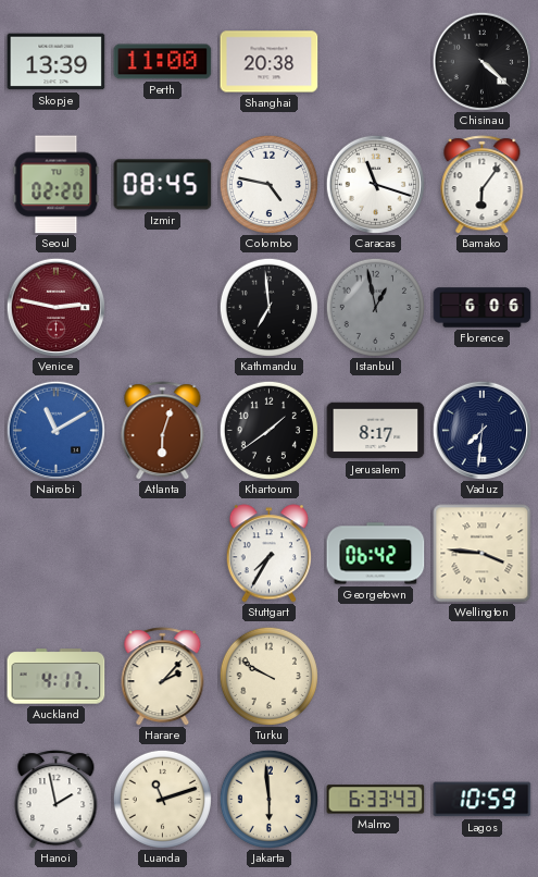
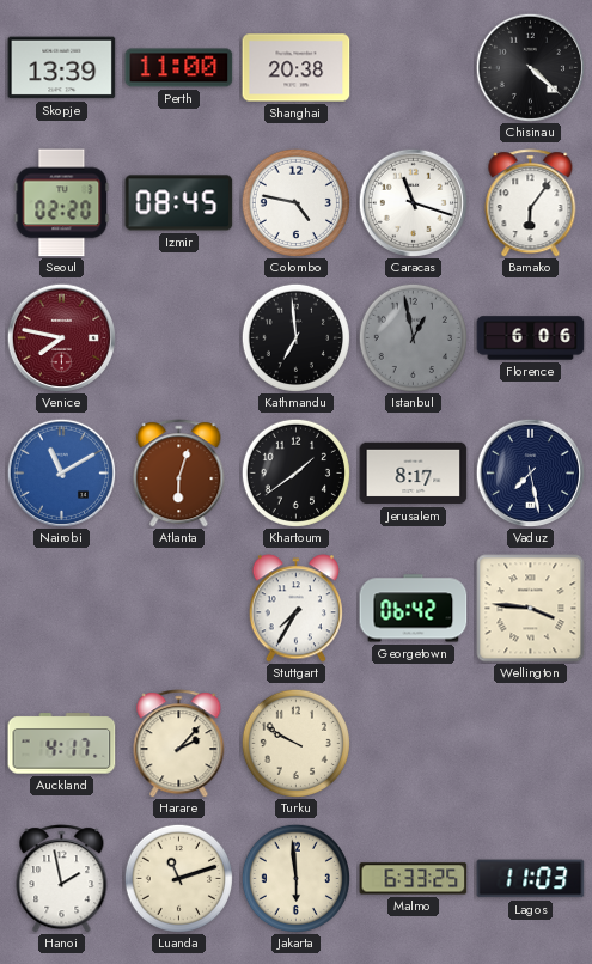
Venice: 2:47 -> 7:47 (61, 337)
Vaduz: 7:31 -> 7:28 (530, 472)
Malmo: 6:33:43 -> 6:33:25 (414, 879)
Lagos: 10:59 -> 11:03 (531, 879)
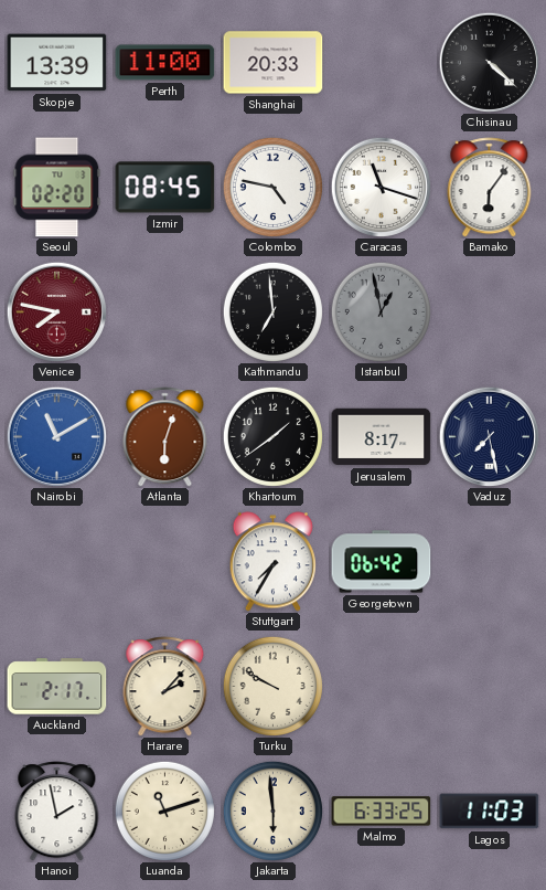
Shanghai: 20:38 -> 20:33 (274, 63)
Florence: 6:06 -> none (531, 338)
Wellington: 3:46 -> none (531, 609)
Auckland: 4:17 -> 2:17 (57, 687)
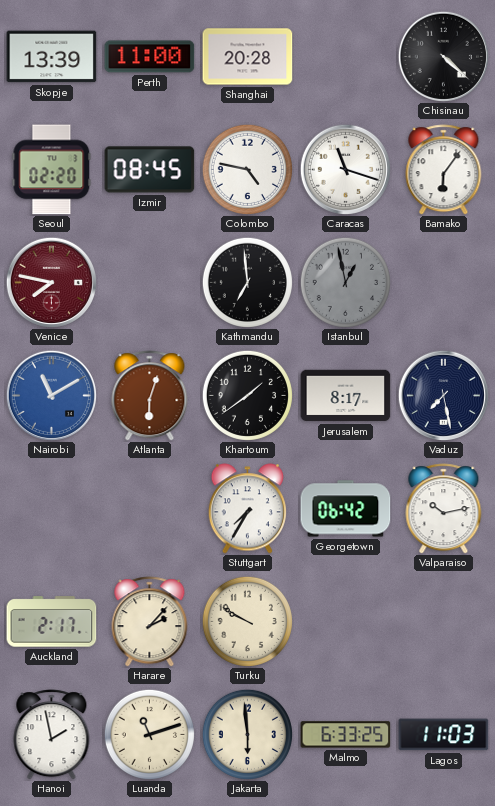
Shanghai: 20:33 -> 20:28 (248, 57)
Valparaiso: none -> 10:13 (444, 509)
